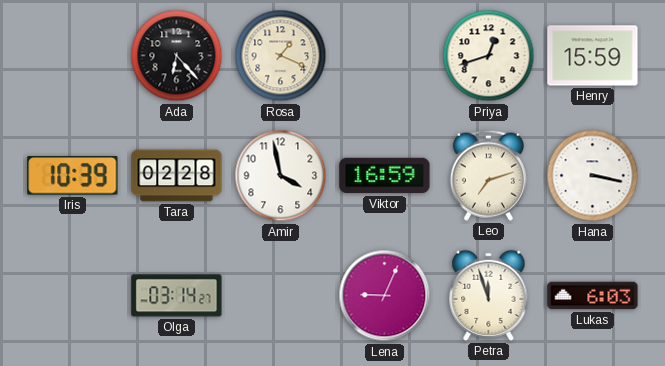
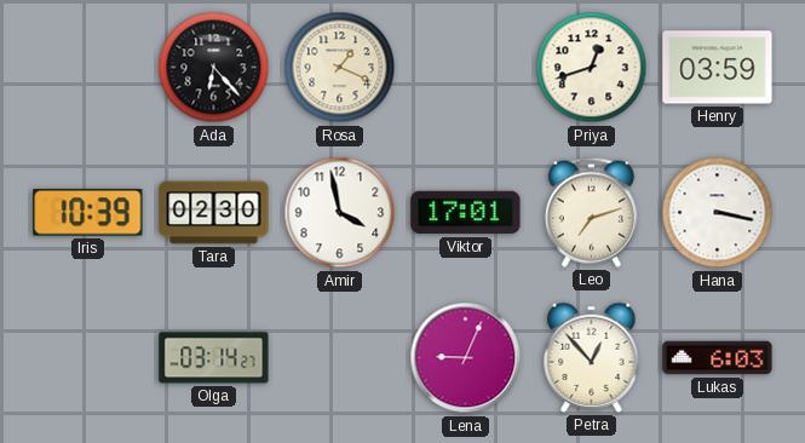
Henry: 15:59 -> 03:59 (718, 68)
Tara: 02:28 -> 02:30 (214, 213)
Viktor: 16:59 -> 17:01 (466, 213)
Petra: 11:57 -> 12:53 (592, 357)
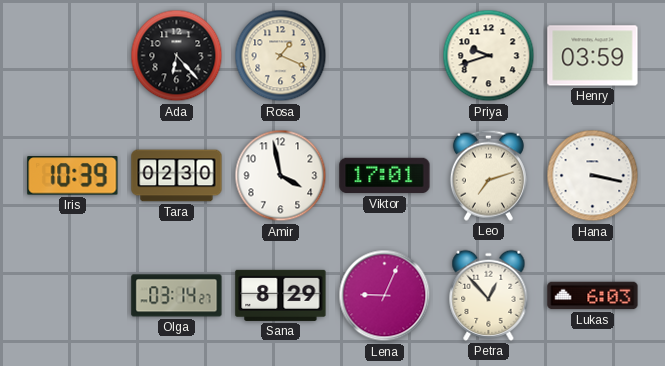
Priya: 12:42 -> 9:42 (489, 56)
Sana: none -> 8:29 (281, 295)
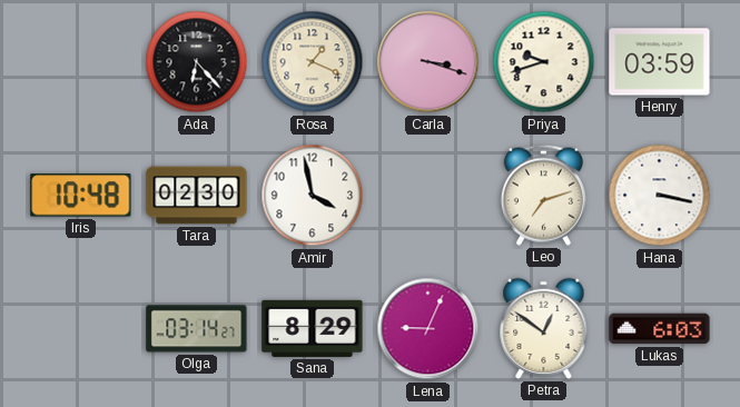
Carla: none -> 3:18 (428, 62)
Iris: 10:39 -> 10:48 (81, 196)
Viktor: 17:01 -> none (385, 176)
Petra: 12:53 -> 12:51 (544, 328)
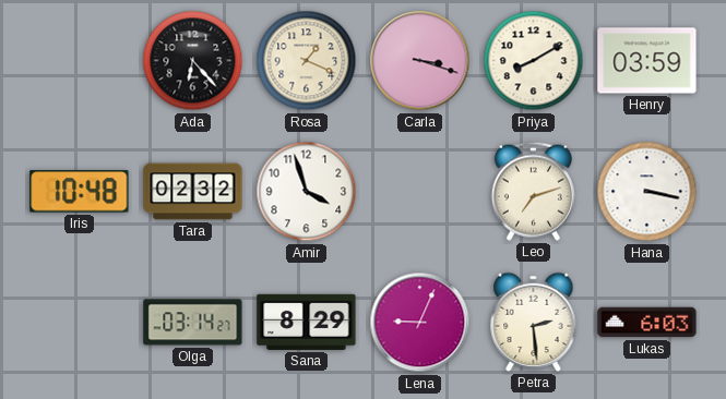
Priya: 9:42 -> 8:10 (534, 61)
Tara: 02:30 -> 02:32 (193, 192)
Amir: 3:58 -> 3:57 (307, 192)
Petra: 12:51 -> 2:29 (534, 322)
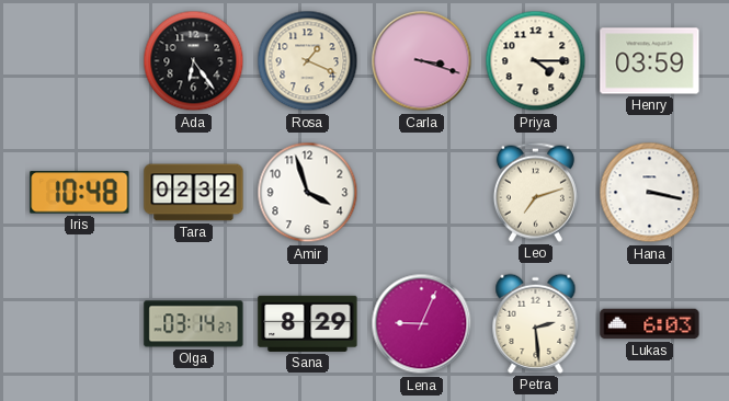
Ada: 6:23 -> 6:24 (194, 61)
Priya: 8:10 -> 4:15 (536, 61)
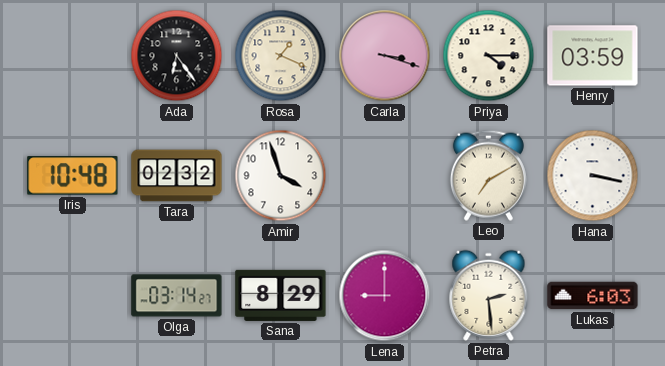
Leo: 7:12 -> 7:10 (488, 175)
Lena: 9:04 -> 9:00 (385, 296)
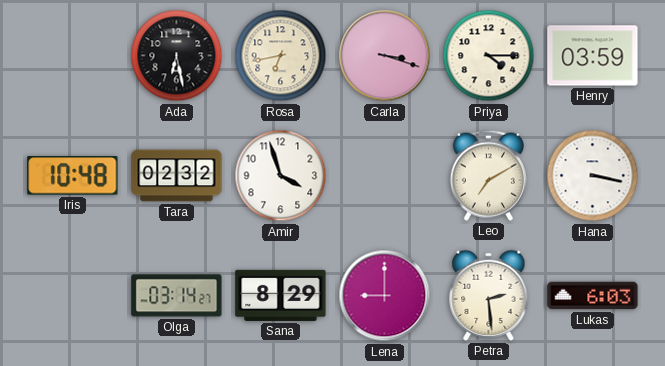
Ada: 6:24 -> 6:28 (177, 56)
Rosa: 1:19 -> 6:43 (281, 56)
